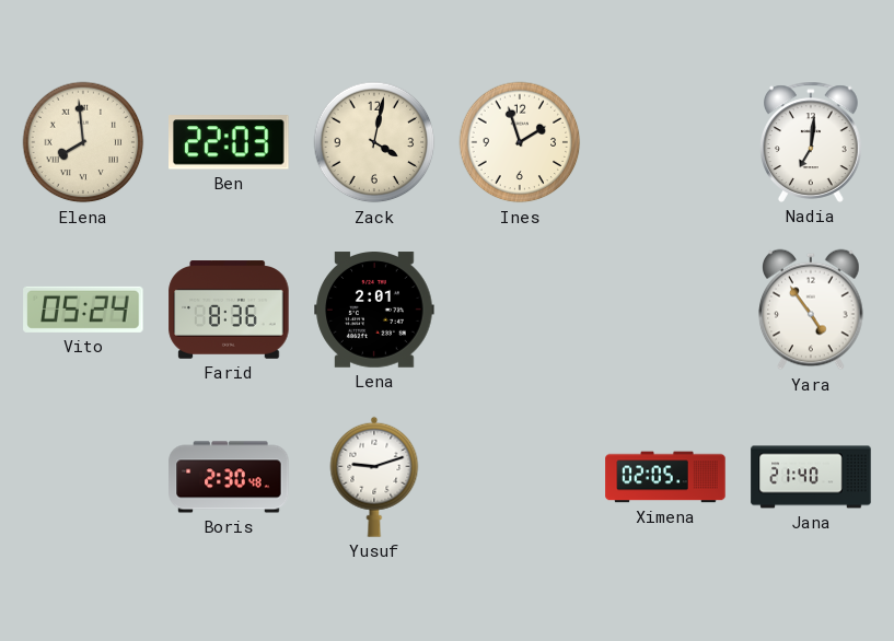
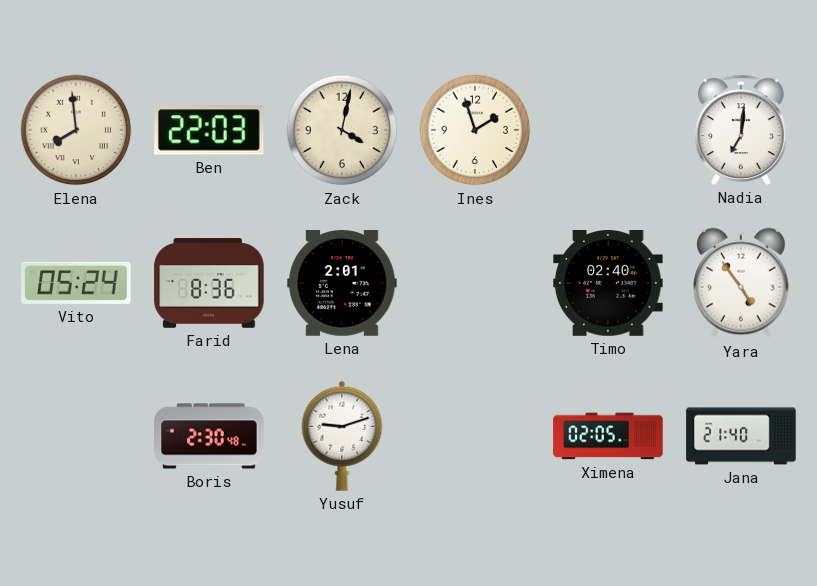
Timo: none -> 02:40 (608, 284)
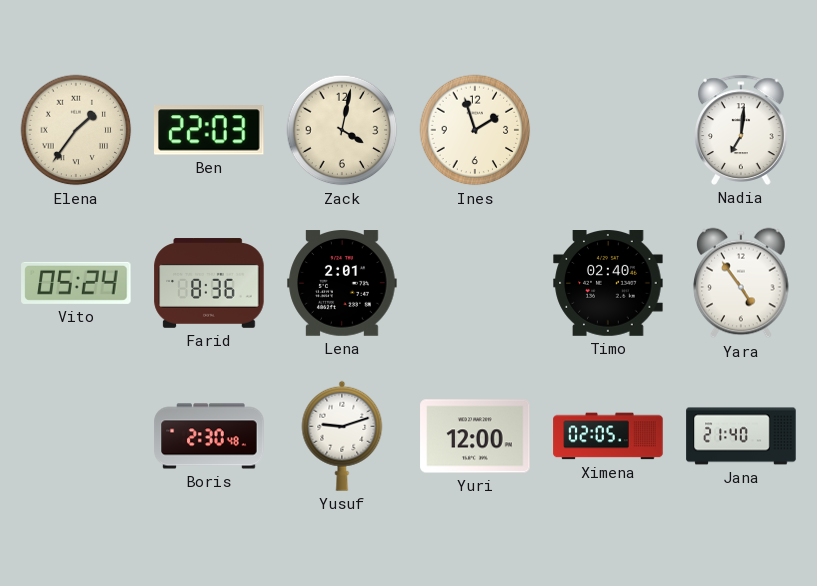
Elena: 7:59 -> 1:36 (76, 130)
Yuri: none -> 12:00 (475, 436)
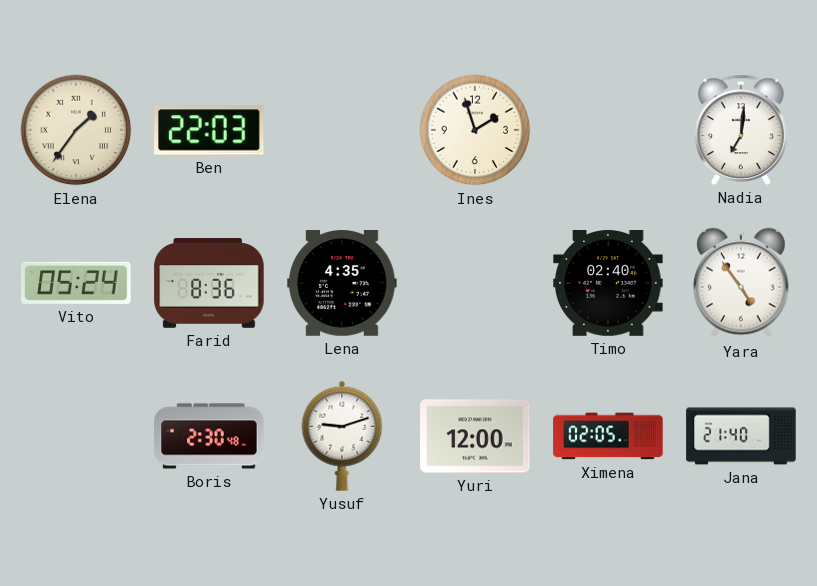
Zack: 4:02 -> none (342, 130)
Lena: 2:01 -> 4:35 (342, 283)
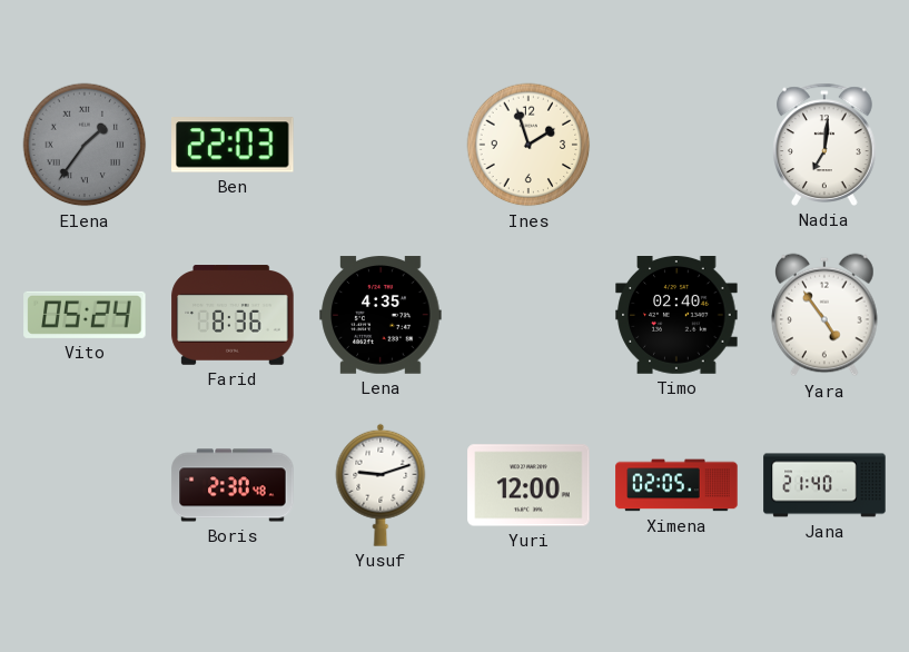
Elena dial: cream -> grey (85, 145)
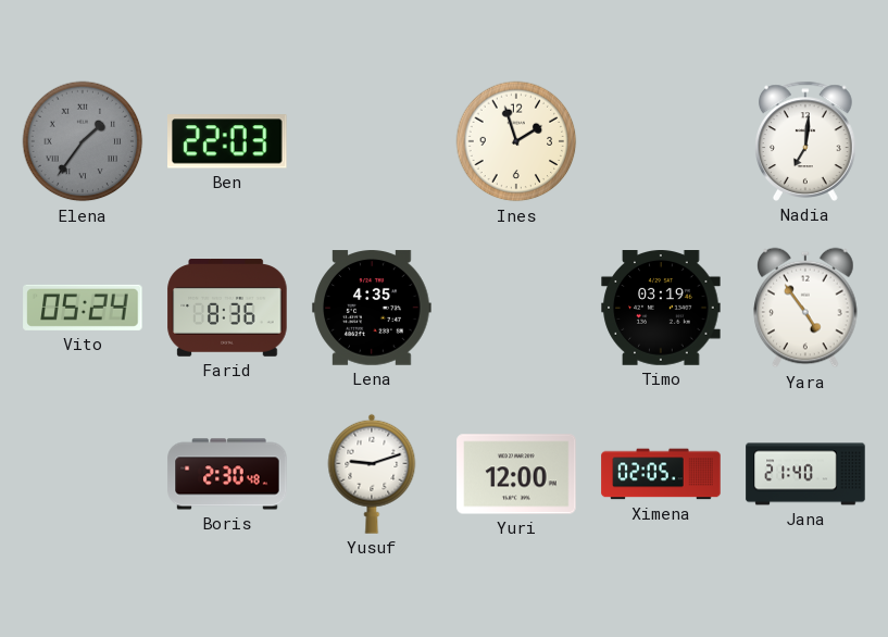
Timo: 02:40 -> 03:19 (661, 309)
